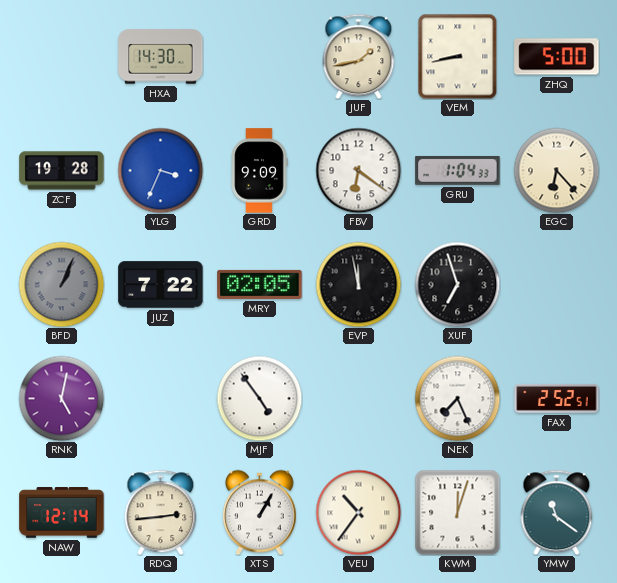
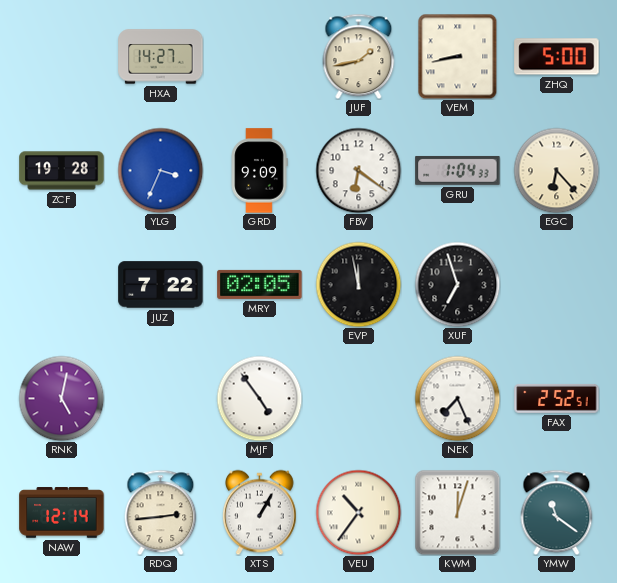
HXA: 14:30 -> 14:27 (161, 57)
BFD: 1:04 -> none (61, 284)
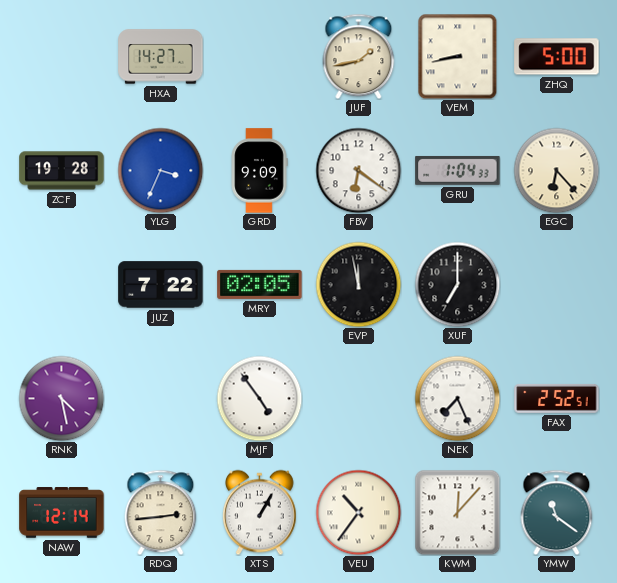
XUF: 6:57 -> 7:00 (457, 284)
RNK: 5:02 -> 4:28 (61, 398)
KWM: 12:03 -> 12:07 (457, 512)
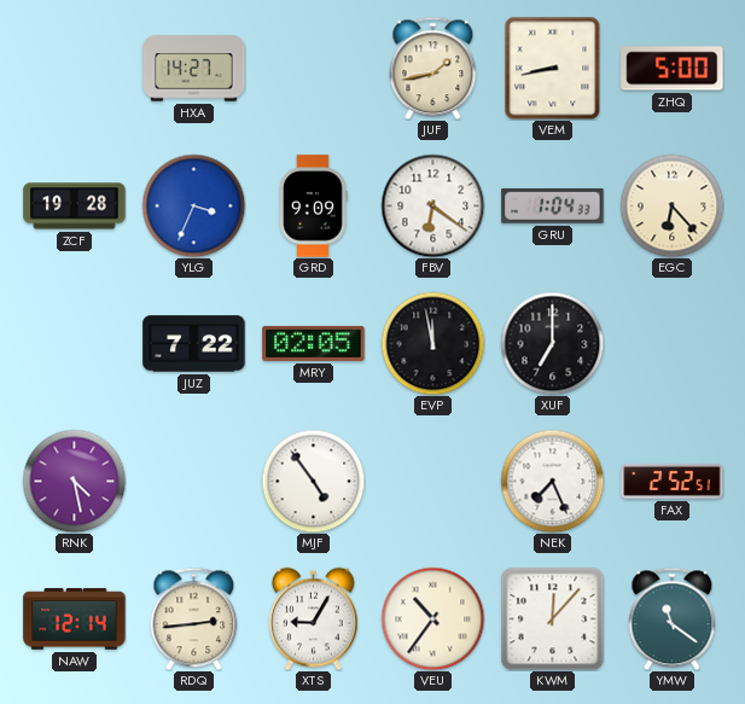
XTS: 1:05 -> 9:05 (314, 618)
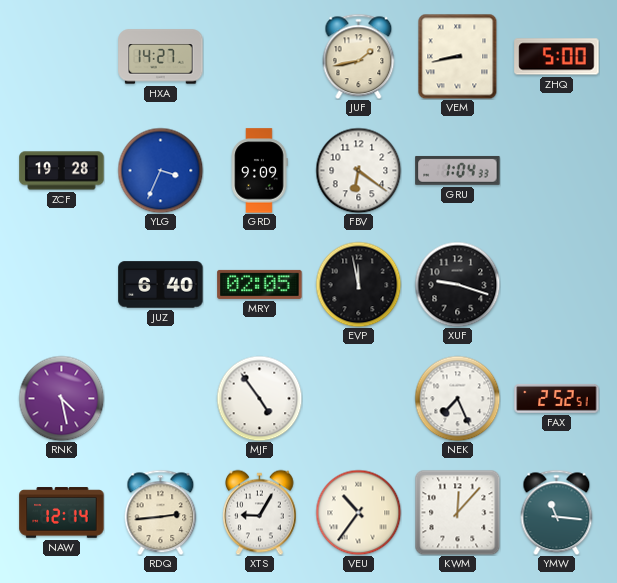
EGC: 6:23 -> none (671, 205)
JUZ: 7:22 -> 6:40 (161, 285)
XUF: 7:00 -> 9:18 (457, 284)
YMW: 11:21 -> 11:16 (557, 512)
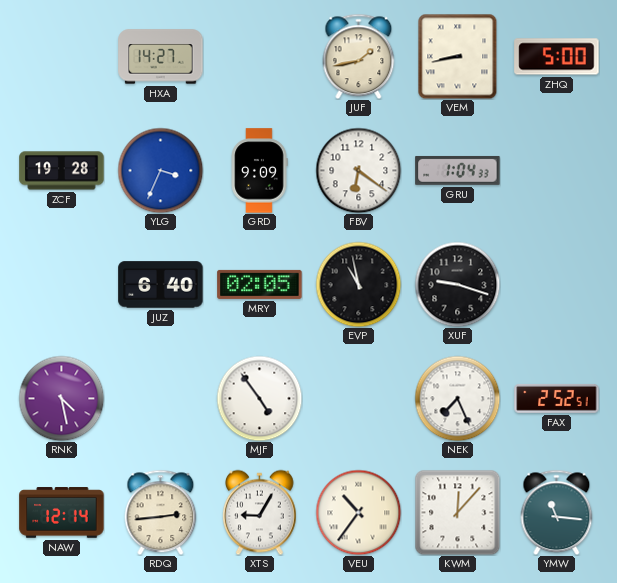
EVP: 11:58 -> 10:58 (358, 284)
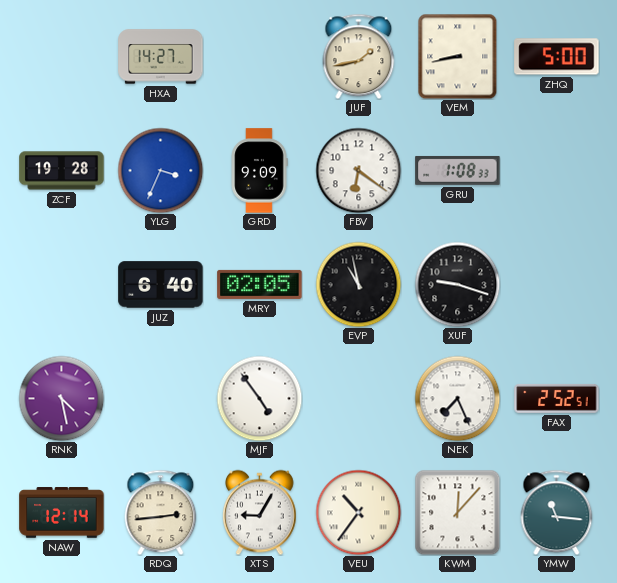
GRU: 1:04 -> 1:08 (458, 170)
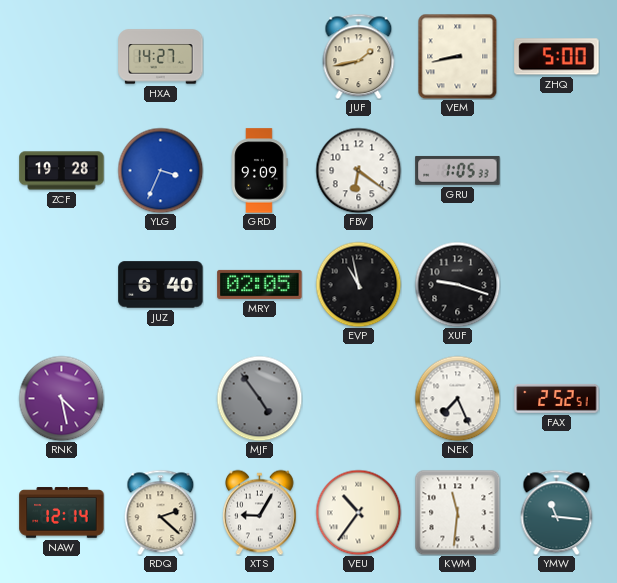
GRU: 1:08 -> 1:05 (458, 170)
MJF dial: white -> grey (259, 398)
RDQ: 2:44 -> 2:22 (161, 512)
KWM: 12:07 -> 11:31 (457, 512)
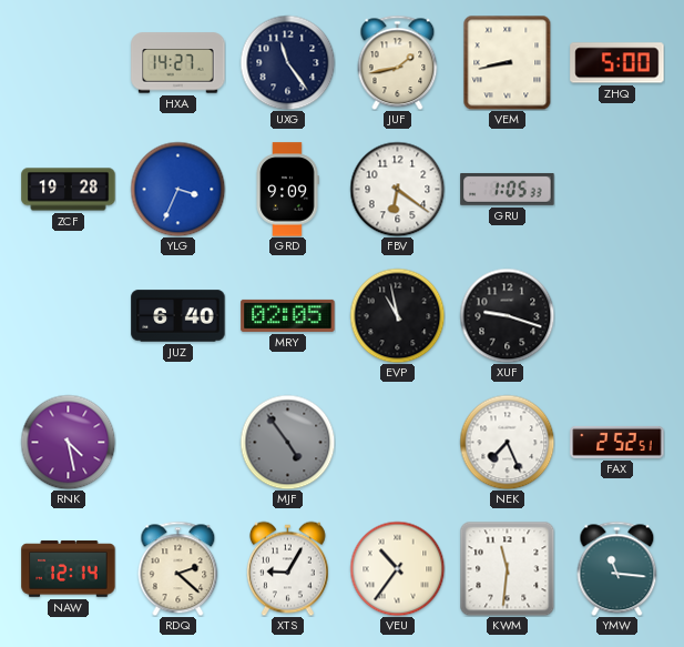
UXG: none -> 11:24 (287, 62)
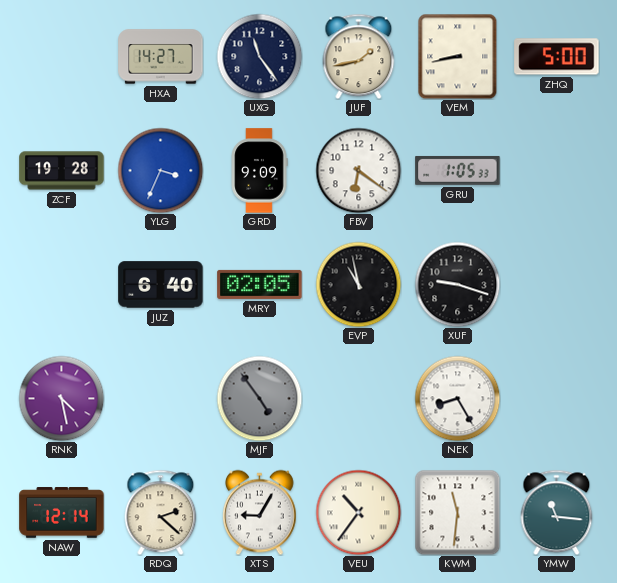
NEK: 7:26 -> 8:25 (457, 398)
FAX: 2:52 -> none (617, 442)
